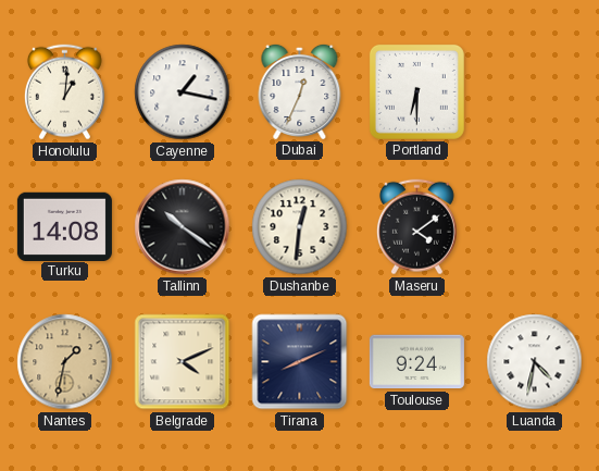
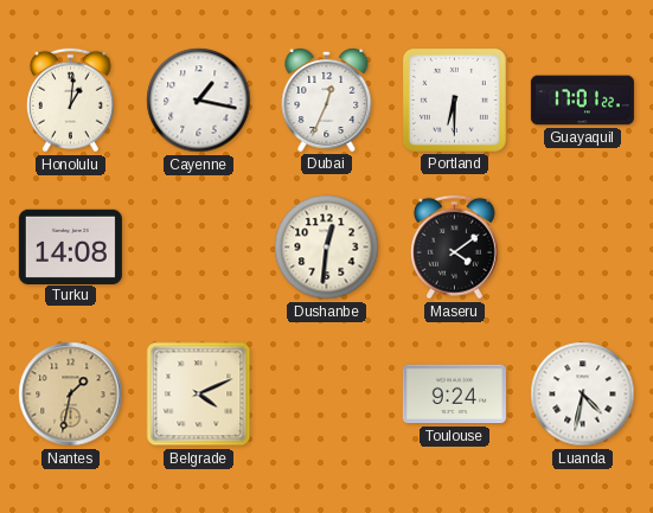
Guayaquil: none -> 17:01 (582, 101)
Tallinn: 10:21 -> none (183, 227)
Tirana: 8:11 -> none (300, 362)
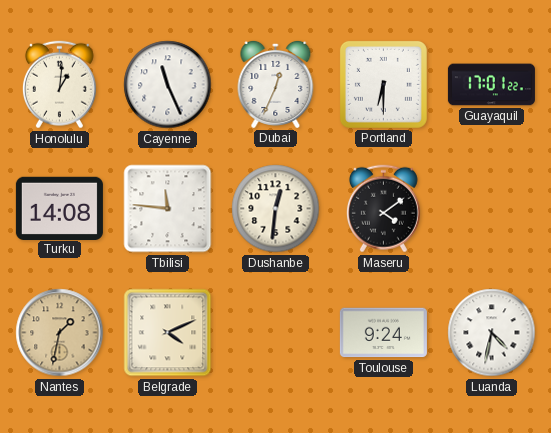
Cayenne: 1:17 -> 11:26 (168, 85)
Tbilisi: none -> 11:46 (168, 209)
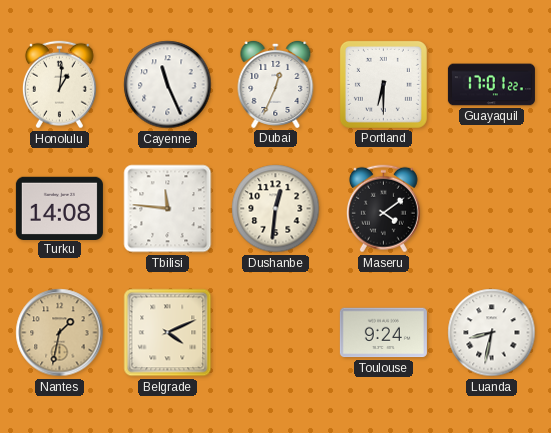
Luanda: 4:32 -> 8:32 (492, 333)
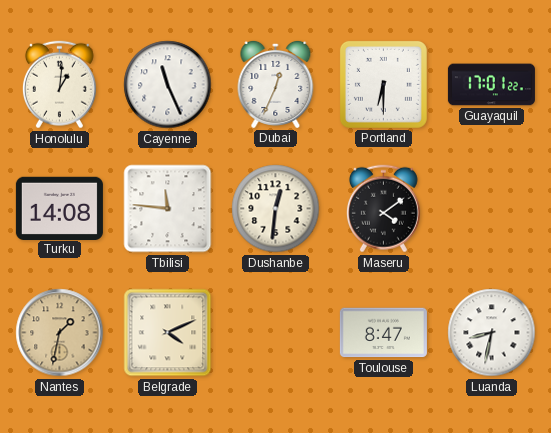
Toulouse: 9:24 -> 8:47 (383, 333)
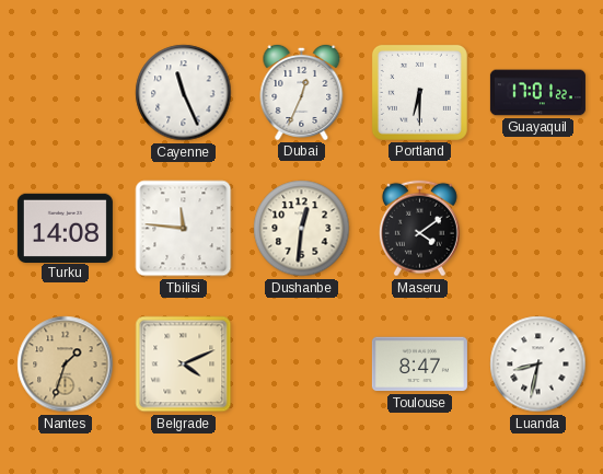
Honolulu: 1:01 -> none (59, 85)
Nantes: 1:32 -> 1:33 (66, 365)
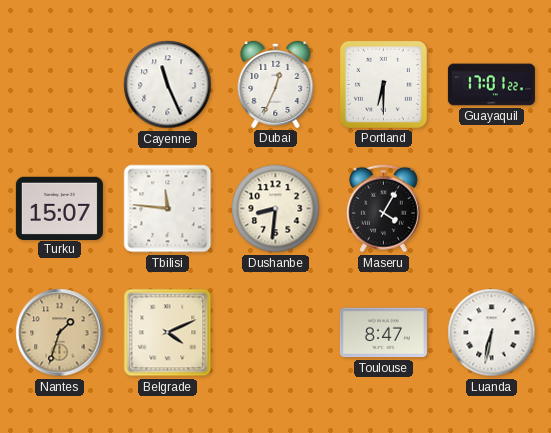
Turku: 14:08 -> 15:07 (59, 208)
Dushanbe: 12:31 -> 8:31 (276, 209)
Maseru: 4:09 -> 4:05 (383, 209)
Luanda: 8:32 -> 6:32 (492, 333)
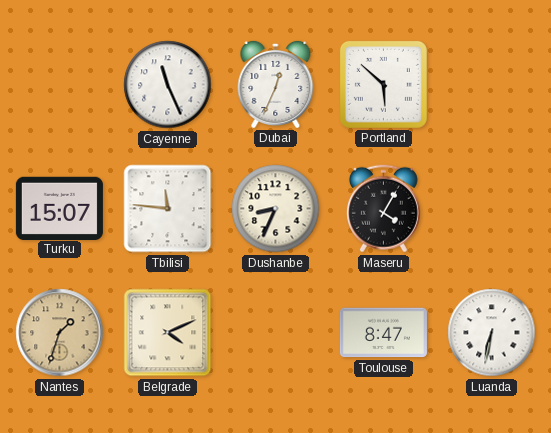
Portland: 6:30 -> 5:52 (383, 84)
Guayaquil: 17:01 -> none (491, 85)
Dushanbe: 8:31 -> 8:34 (276, 209)
